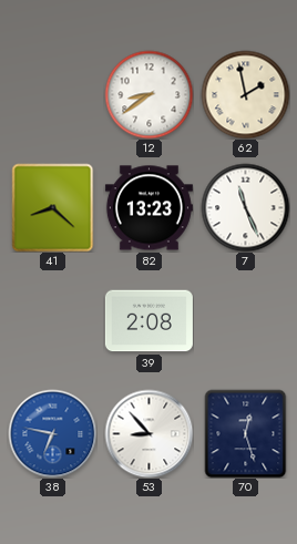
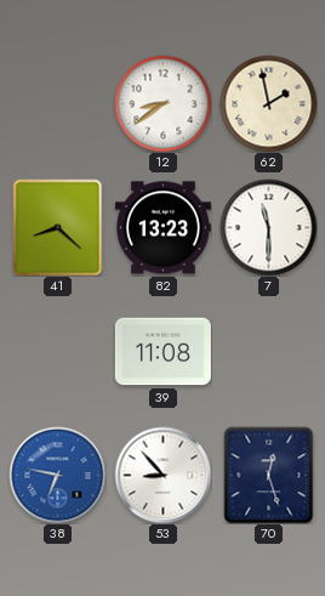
7: 11:26 -> 11:30 (268, 227)
39: 2:08 -> 11:08 (162, 352)
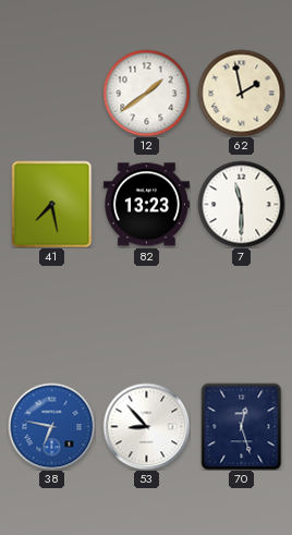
12: 8:39 -> 1:39 (146, 93)
41: 8:22 -> 7:28 (52, 204)
39: 11:08 -> none (162, 352)
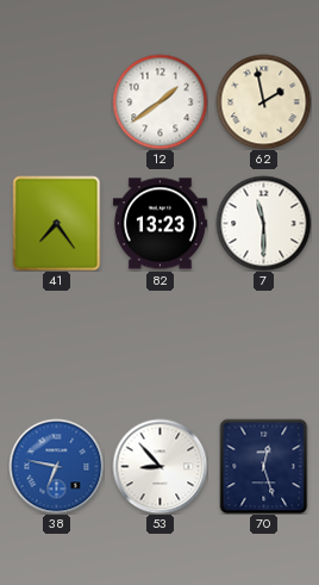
41: 7:28 -> 7:24 (57, 223)
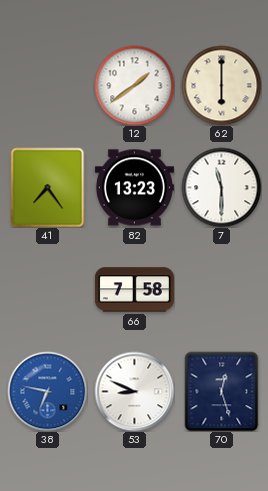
62: 1:58 -> 6:00 (221, 85)
66: none -> 7:58 (134, 290)
53: 8:53 -> 8:49 (134, 391)
